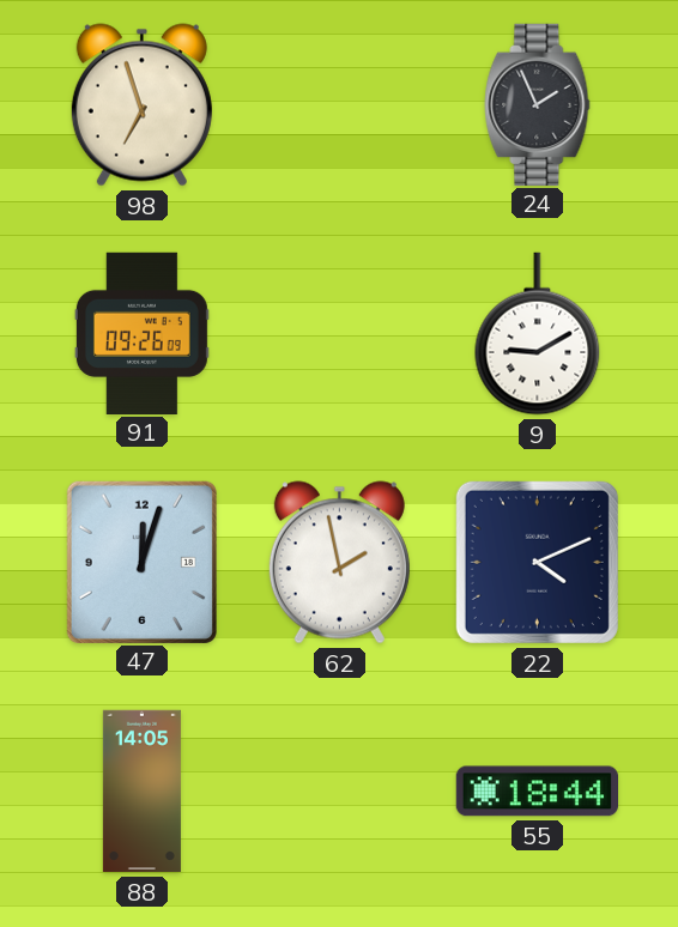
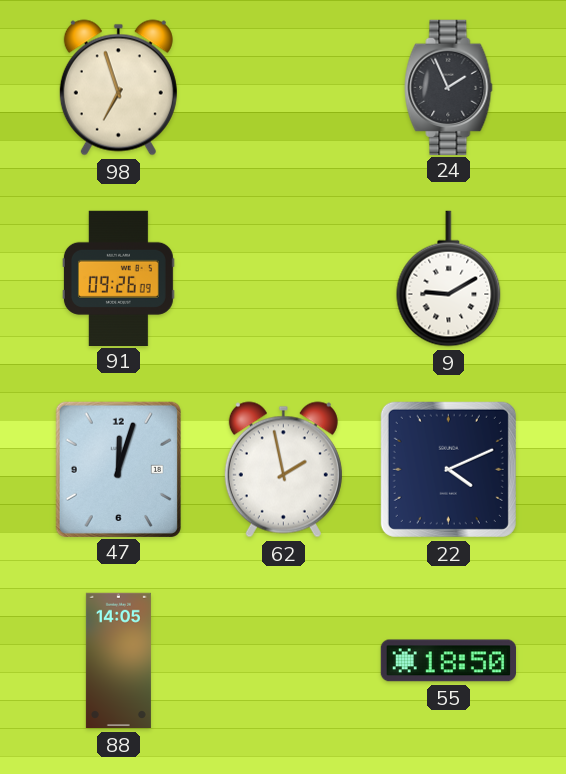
55: 18:44 -> 18:50 (448, 661)
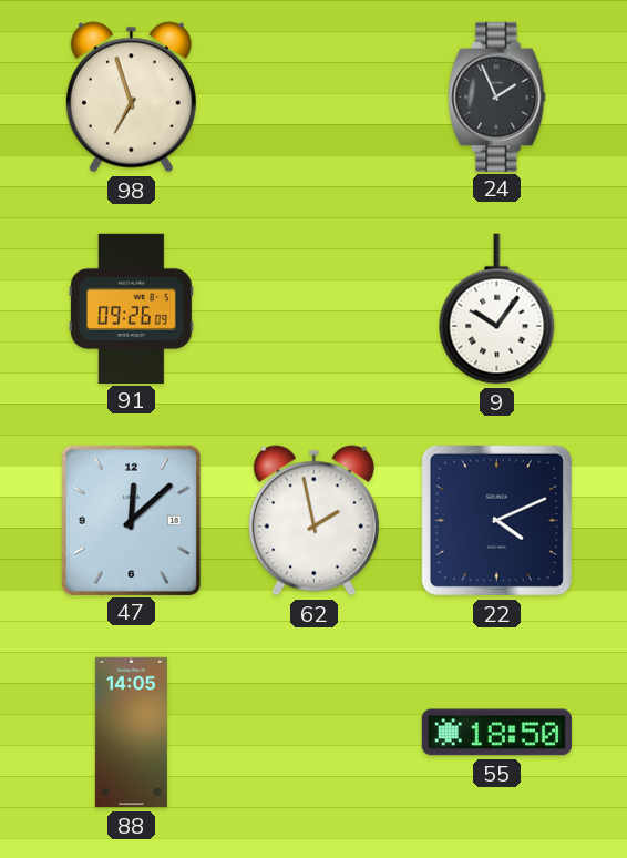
9: 9:10 -> 10:06 (497, 309)
47: 12:03 -> 12:08 (131, 520)
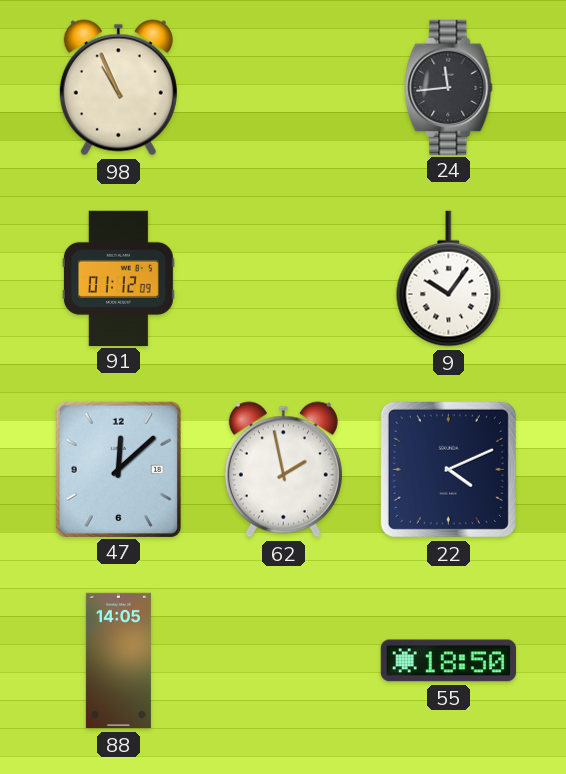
98: 6:57 -> 10:56 (118, 88)
24: 1:56 -> 11:44 (449, 87)
91: 09:26 -> 01:12 (118, 278)
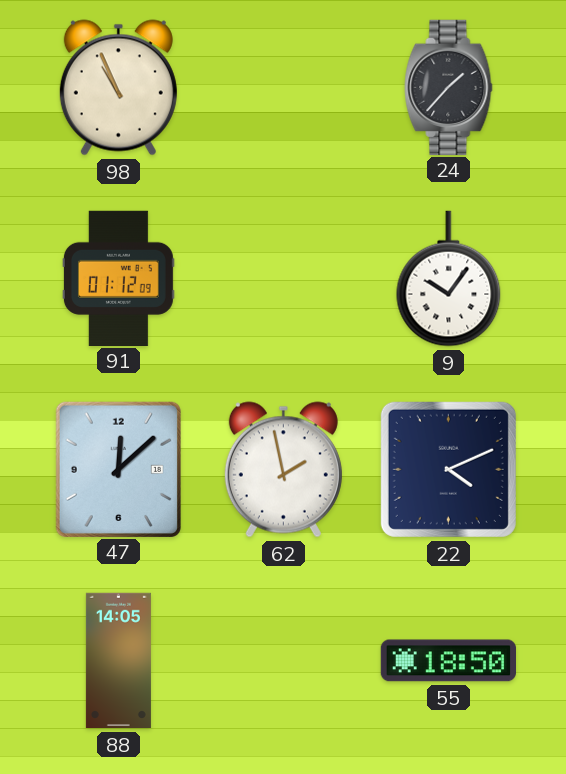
24: 11:44 -> 1:37 (449, 87)
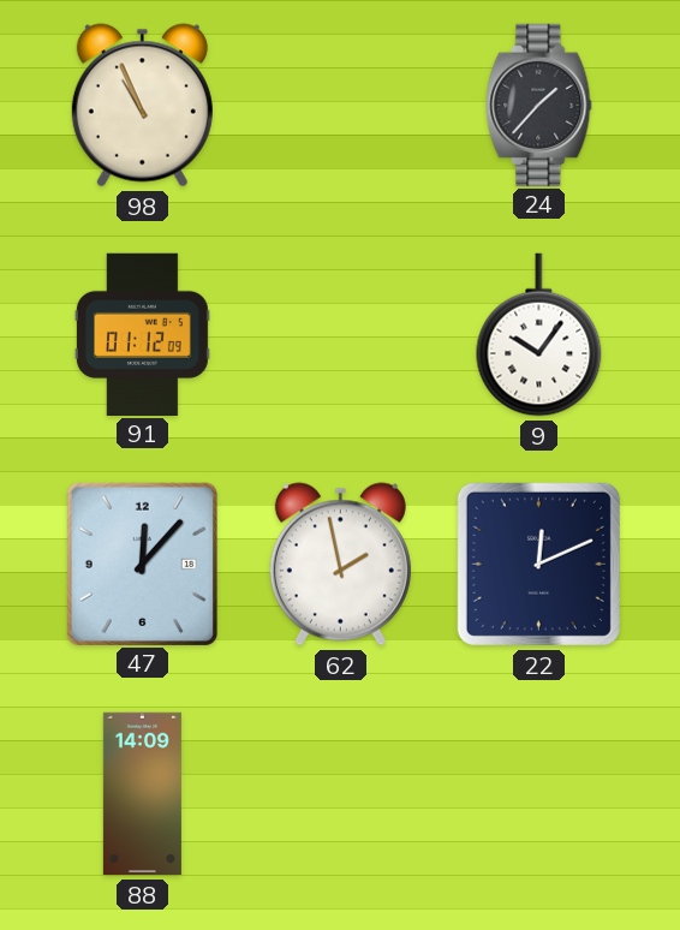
47: 12:08 -> 12:07 (142, 564)
22: 4:11 -> 12:11 (538, 564)
88: 14:05 -> 14:09 (142, 794)
55: 18:50 -> none (448, 661)
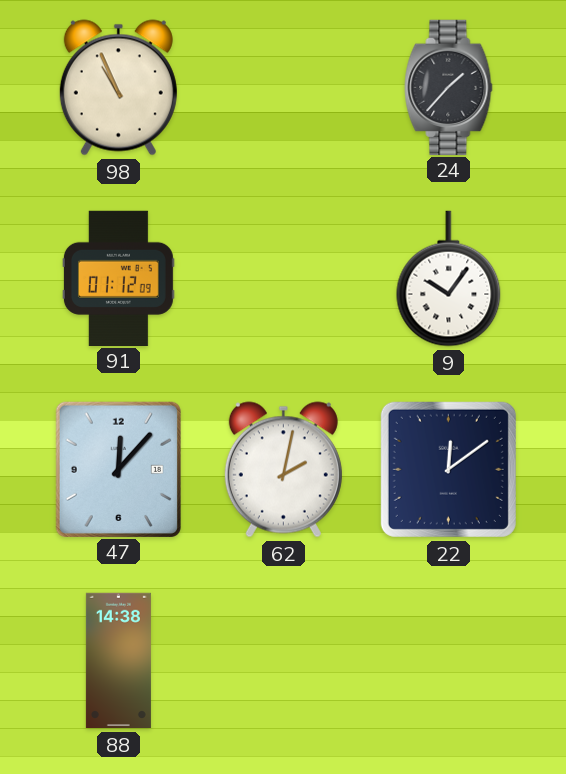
62: 1:58 -> 2:02 (283, 470)
22: 12:11 -> 12:09 (448, 469)
88: 14:09 -> 14:38 (118, 661)
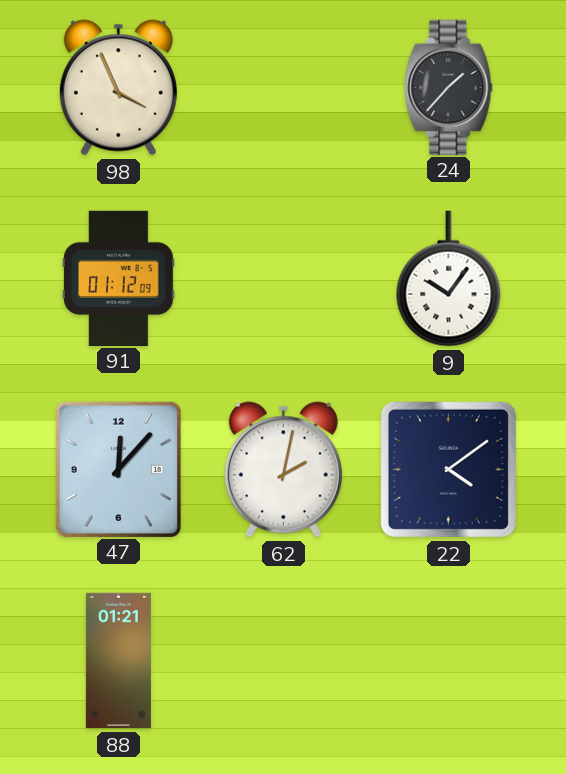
98: 10:56 -> 3:56 (118, 88)
22: 12:09 -> 4:09 (448, 469)
88: 14:38 -> 01:21 (118, 661)
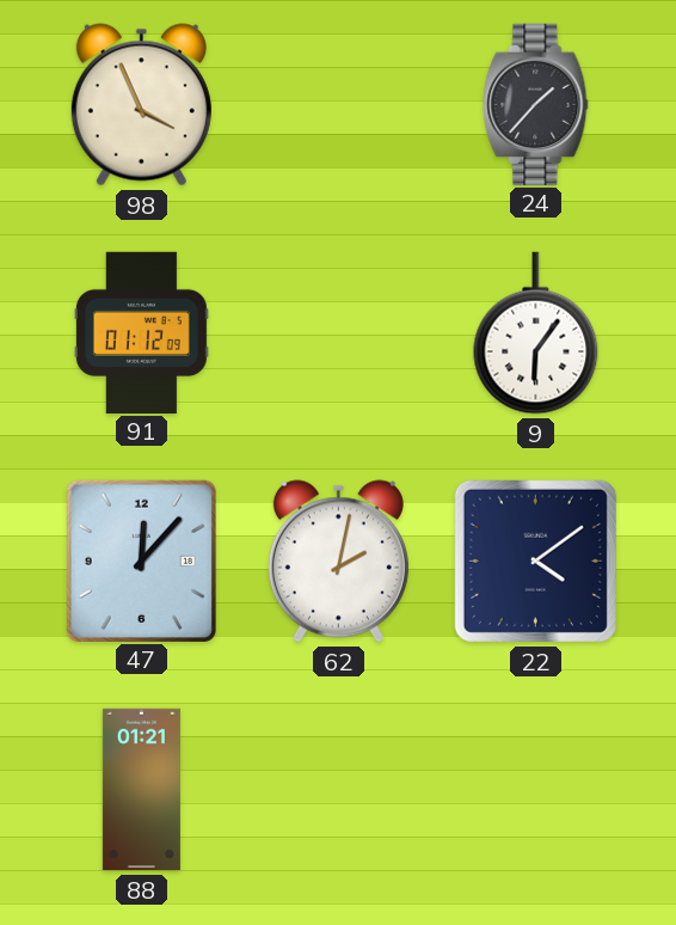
9: 10:06 -> 6:06 (536, 333)
